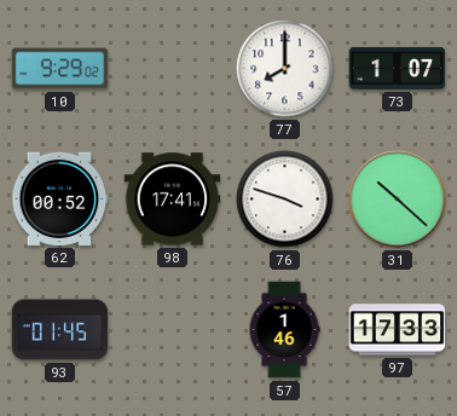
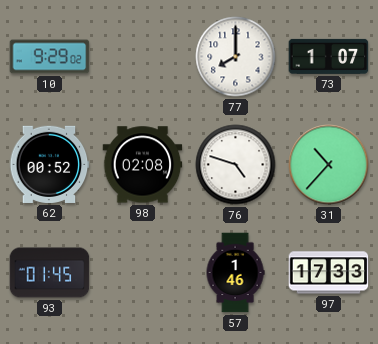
98: 17:41 -> 02:08 (143, 165)
76: 3:48 -> 4:48 (236, 165)
31: 10:22 -> 10:37 (329, 165)
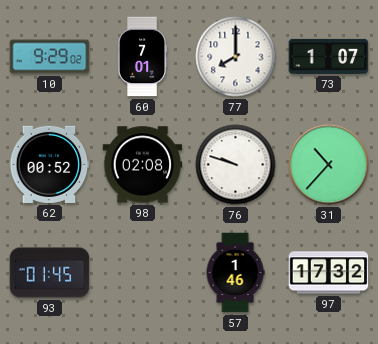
60: none -> 7:01 (143, 57)
76: 4:48 -> 9:48 (236, 165)
97: 17:33 -> 17:32 (329, 273)
